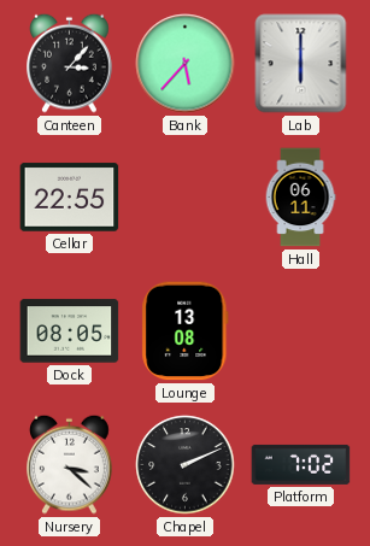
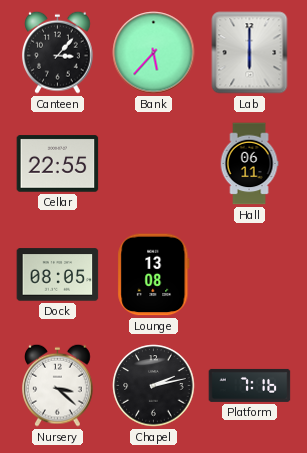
Chapel: 2:11 -> 2:13 (154, 386)
Platform: 7:02 -> 7:16 (250, 385)
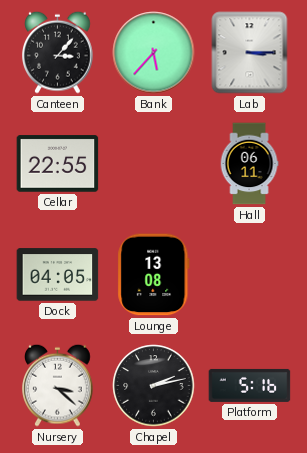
Lab: 6:00 -> 3:15 (250, 53)
Dock: 08:05 -> 04:05 (58, 275)
Platform: 7:16 -> 5:16 (250, 385)
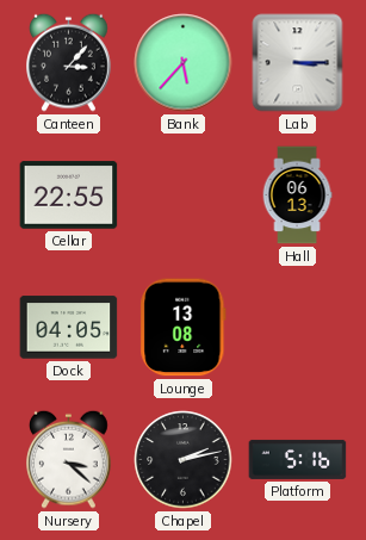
Hall: 06:11 -> 06:13 (297, 195)
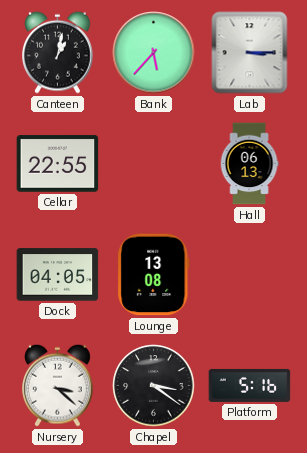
Canteen: 3:07 -> 1:02 (58, 52)
Chapel: 2:13 -> 3:21 (154, 386)
